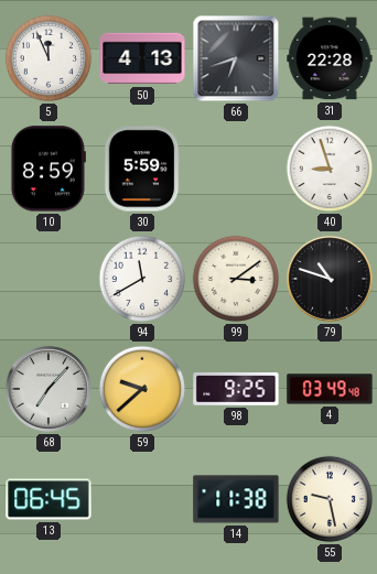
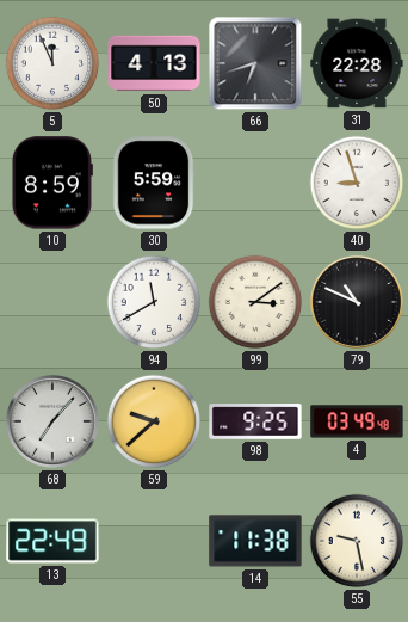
79: 10:48 -> 10:49 (357, 302)
13: 06:45 -> 22:49 (52, 541)
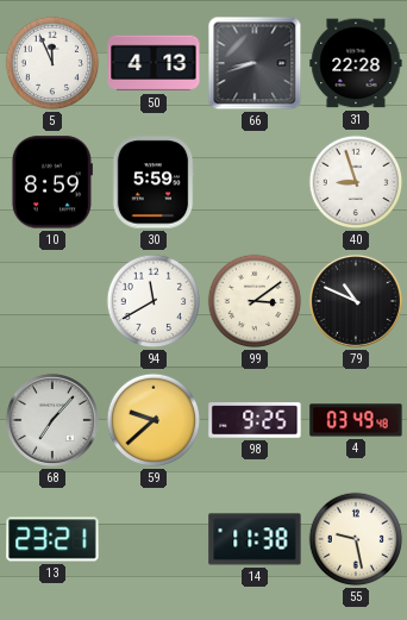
66: 6:42 -> 8:42 (255, 63)
13: 22:49 -> 23:21 (52, 539)
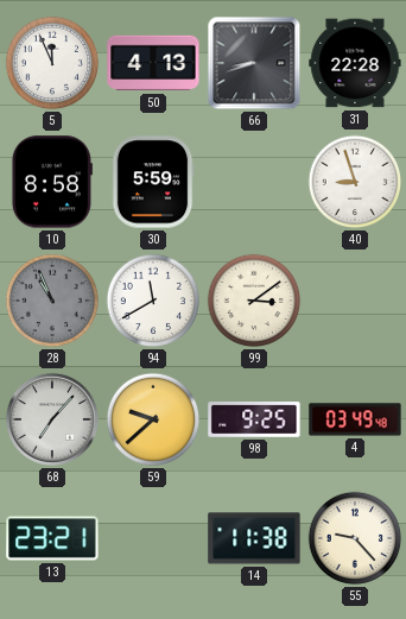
10: 8:59 -> 8:58 (51, 182)
28: none -> 10:56 (52, 301)
79: 10:49 -> none (356, 301)
55: 9:28 -> 9:23 (355, 538)
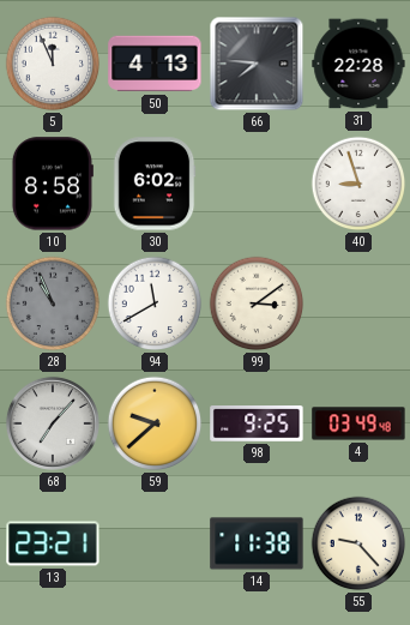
66: 8:42 -> 7:46 (257, 64)
30: 5:59 -> 6:02 (155, 184)
